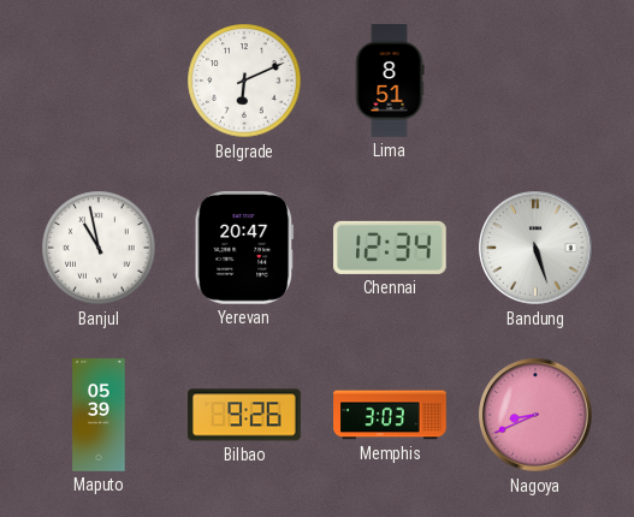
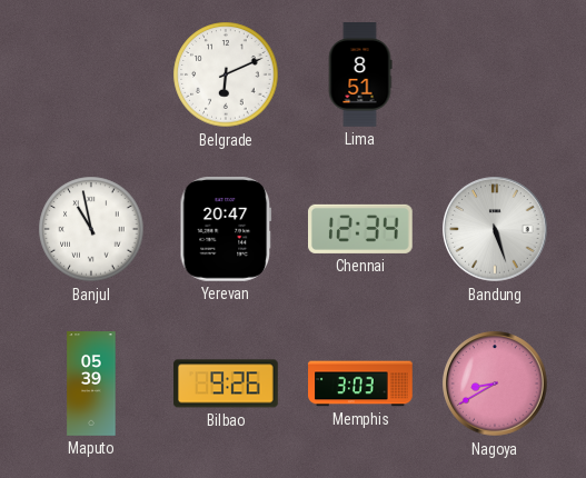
Nagoya: 8:41 -> 8:40 (495, 384)
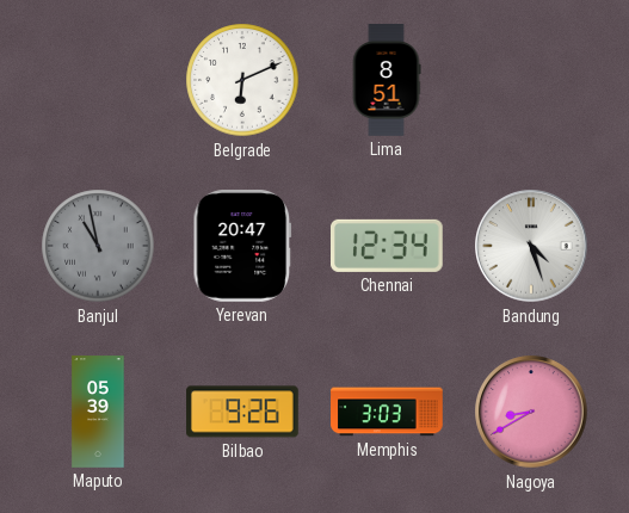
Banjul dial: white -> grey (98, 246)
Bandung: 5:27 -> 4:27 (531, 246)
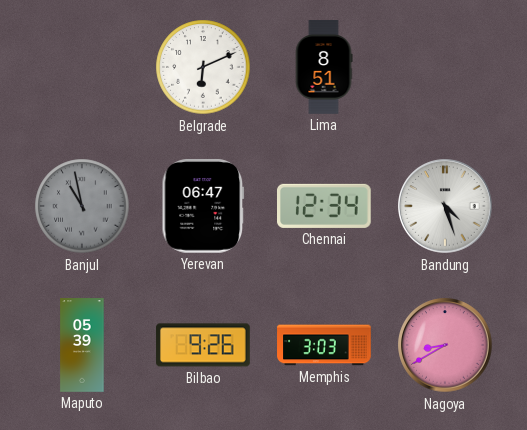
Yerevan: 20:47 -> 06:47 (203, 207)
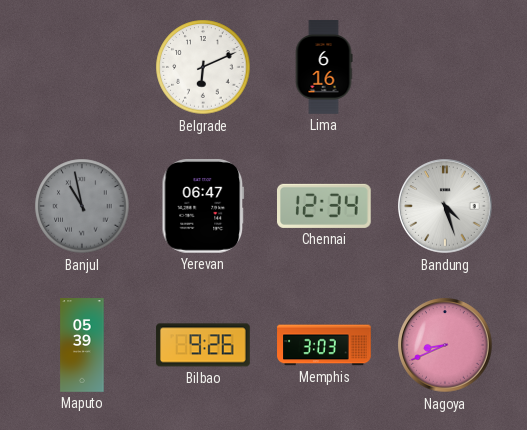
Lima: 8:51 -> 6:16 (324, 67)
Nagoya: 8:40 -> 8:41 (445, 345)
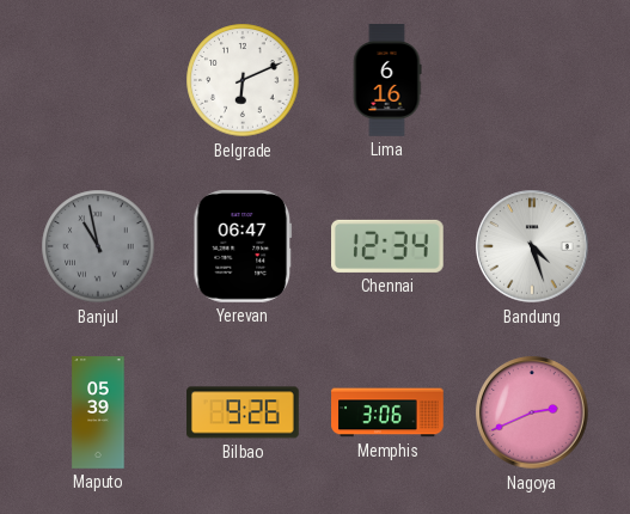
Memphis: 3:03 -> 3:06 (387, 412)
Nagoya: 8:41 -> 2:41 (532, 412)
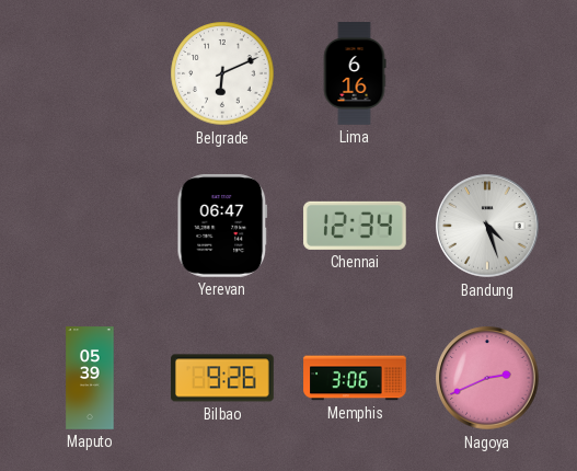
Banjul: 10:58 -> none (98, 246)
